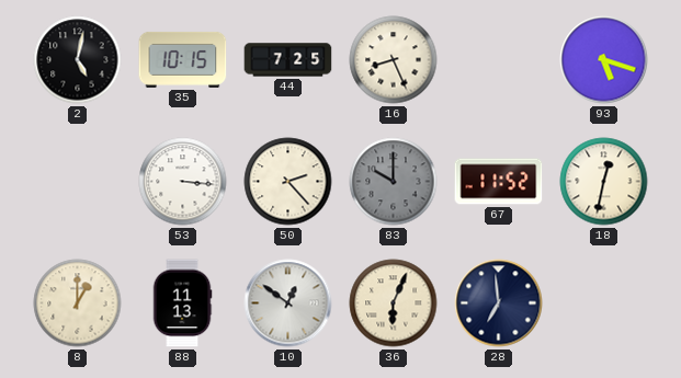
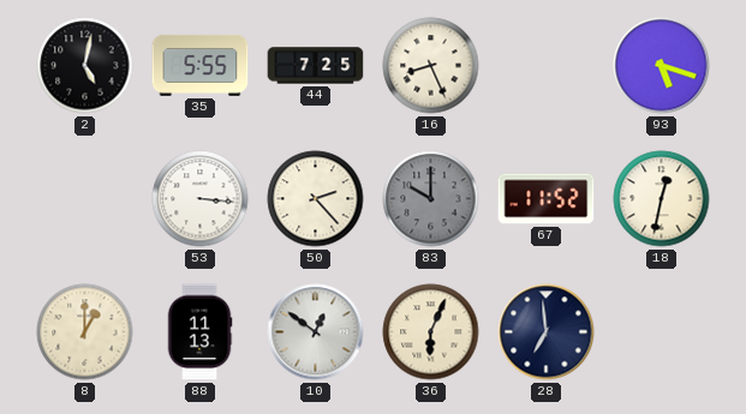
35: 10:15 -> 5:55 (201, 65)
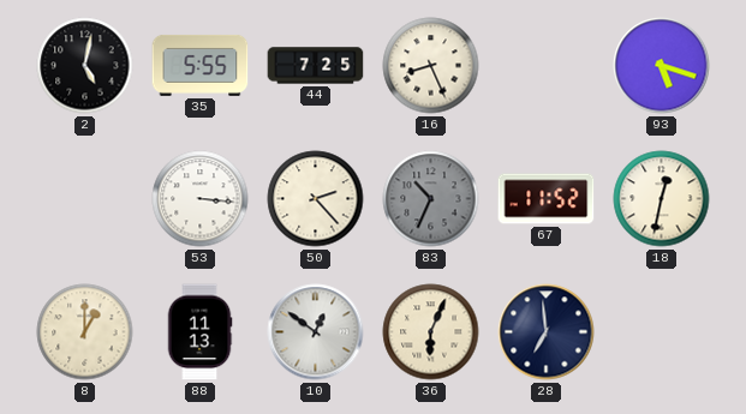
83: 10:00 -> 10:34 (431, 199)
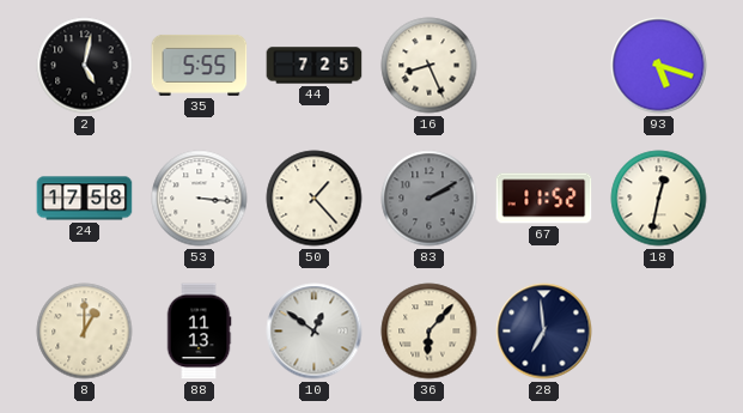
24: none -> 17:58 (85, 199)
50: 2:23 -> 1:23 (315, 199)
83: 10:34 -> 2:10 (430, 199)
36: 6:04 -> 6:07 (430, 332)
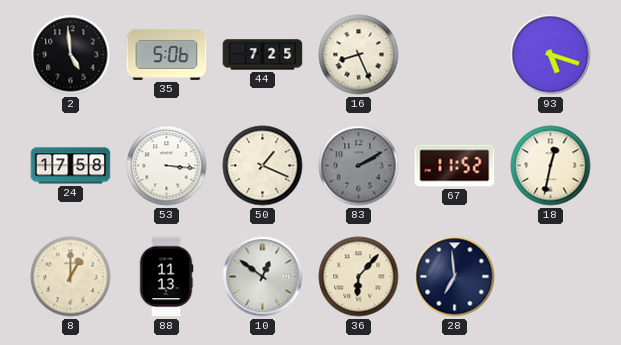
2: 5:02 -> 4:59 (71, 55)
35: 5:55 -> 5:06 (167, 54)
50: 1:23 -> 1:19 (263, 166)
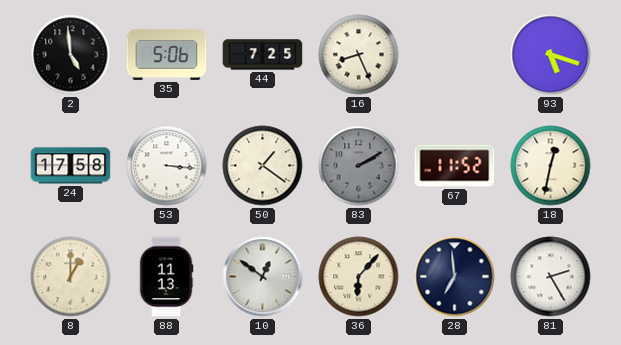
50: 1:19 -> 1:21 (263, 166)
81: none -> 2:25 (551, 277)
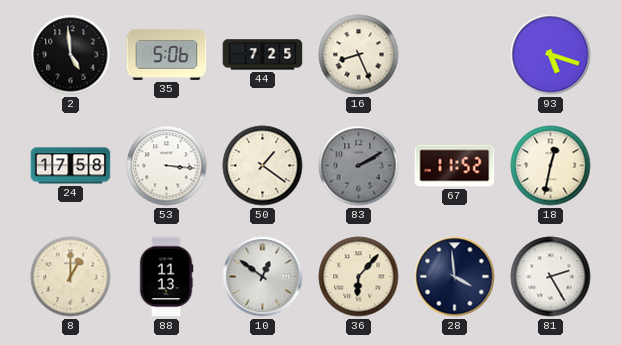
28: 6:59 -> 3:59 (455, 277)
